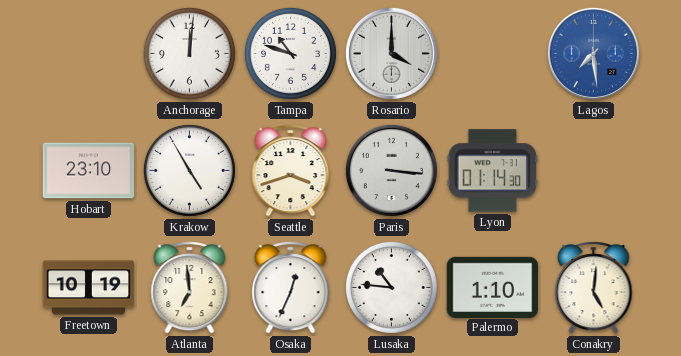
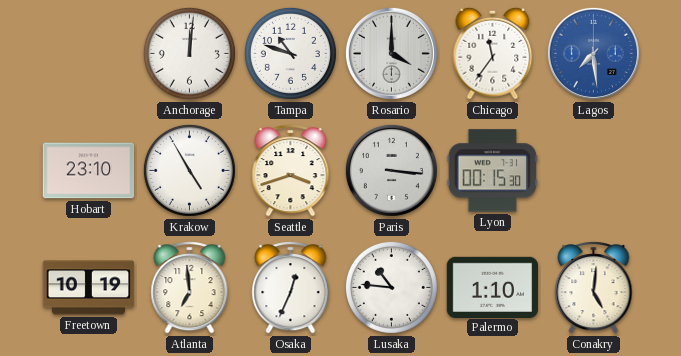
Chicago: none -> 11:36 (493, 53)
Lyon: 01:14 -> 00:15 (493, 171)
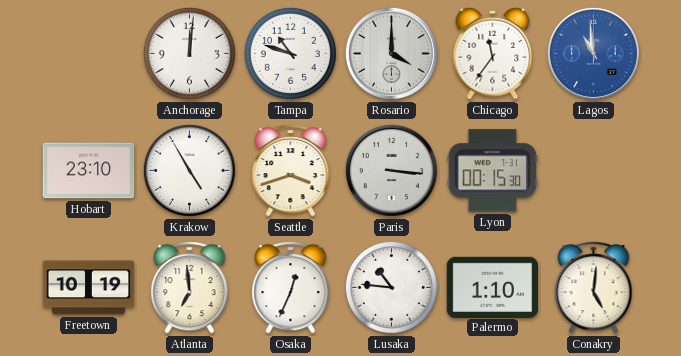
Lagos: 7:29 -> 10:59 (593, 53)
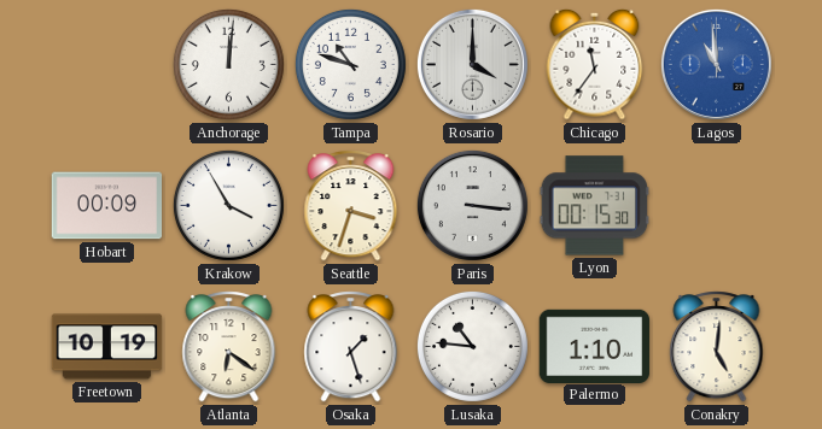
Hobart: 23:10 -> 00:09 (107, 206)
Krakow: 4:55 -> 3:55 (228, 205)
Seattle: 3:42 -> 3:33 (351, 206)
Atlanta: 6:59 -> 6:21 (229, 347)
Osaka: 12:34 -> 1:27 (351, 347)
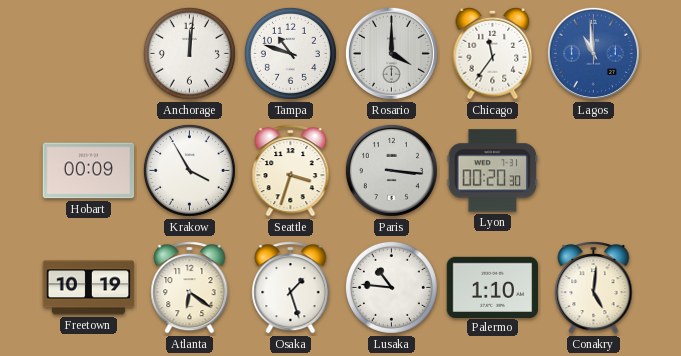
Lyon: 00:15 -> 00:20 (493, 171)
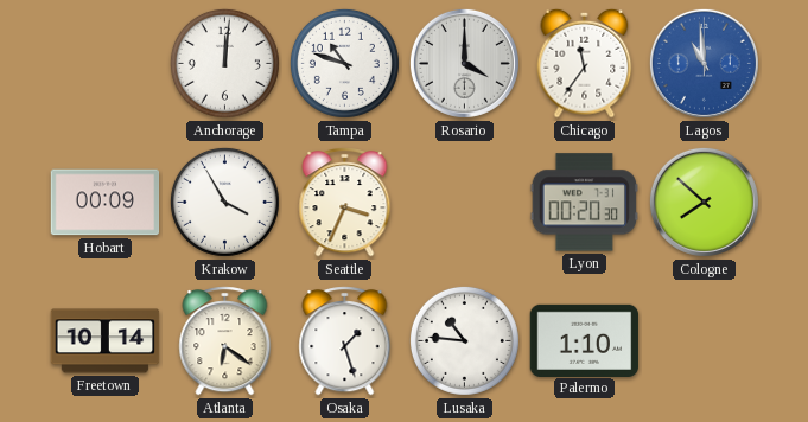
Seattle: 3:33 -> 3:34 (345, 203)
Paris: 3:16 -> none (391, 170)
Cologne: none -> 7:52 (704, 202)
Freetown: 10:19 -> 10:14 (106, 341)
Conakry: 5:01 -> none (594, 288)
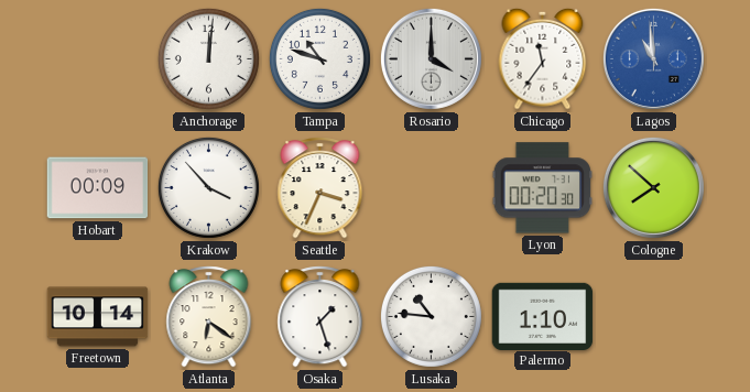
Krakow: 3:55 -> 3:53 (208, 187)
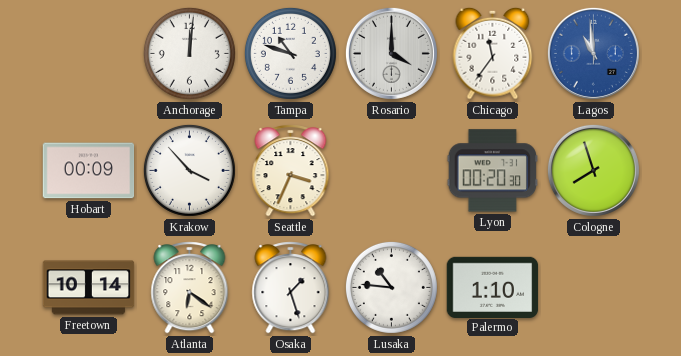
Cologne: 7:52 -> 7:57 (593, 170)
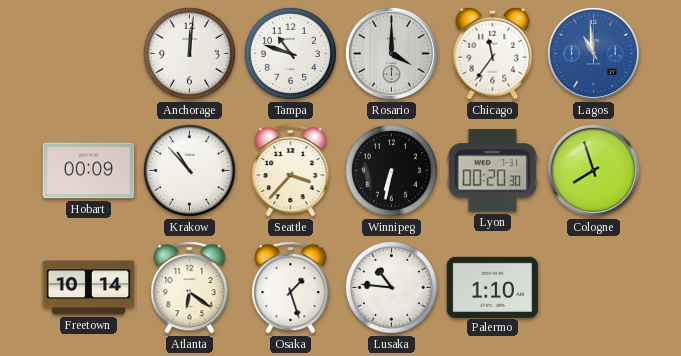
Krakow: 3:53 -> 10:53 (189, 170)
Seattle: 3:34 -> 3:37 (291, 171)
Winnipeg: none -> 6:32 (391, 170)
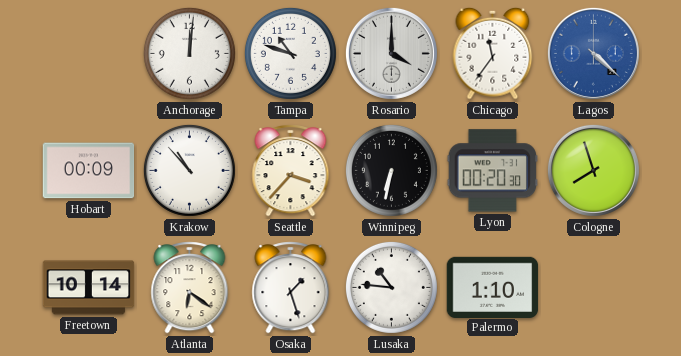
Lagos: 10:59 -> 4:22 (593, 53)
